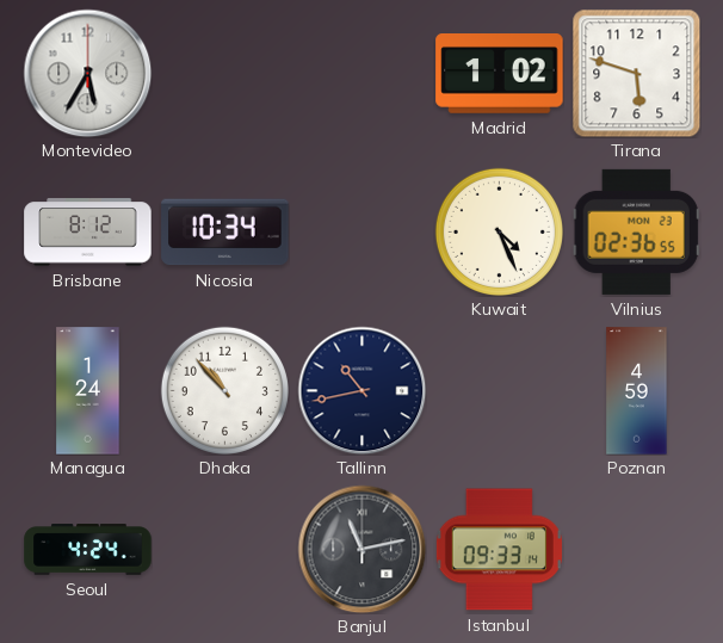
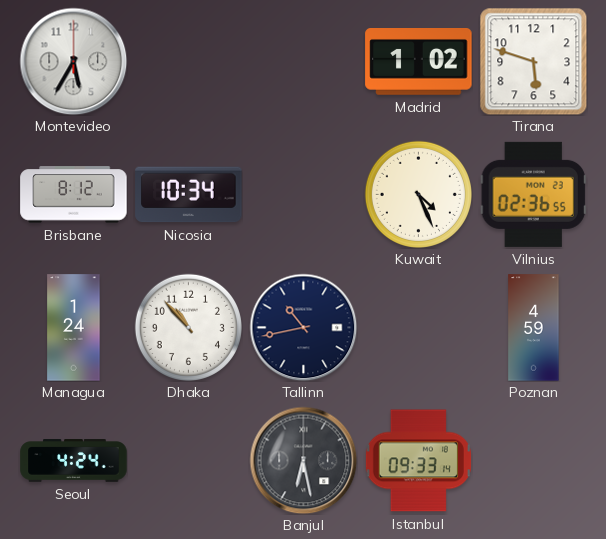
Banjul: 11:13 -> 6:28 (303, 460)
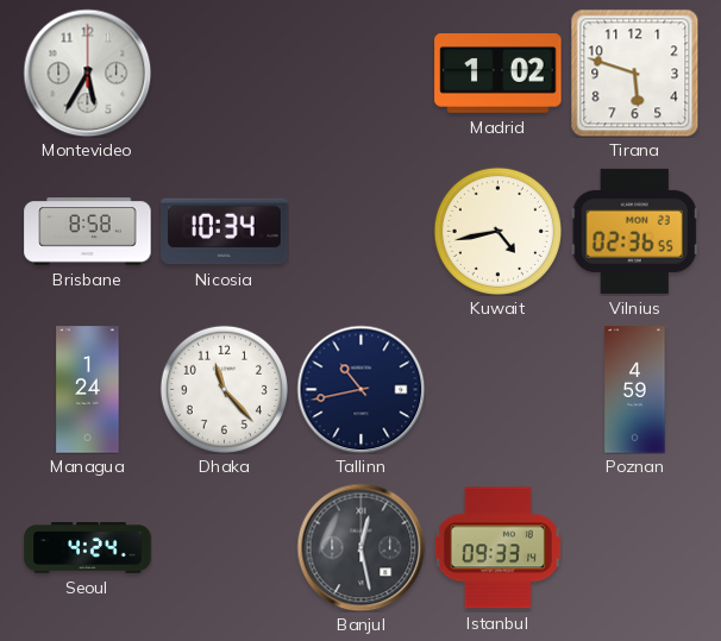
Brisbane: 8:12 -> 8:58 (88, 232)
Kuwait: 4:26 -> 4:43 (497, 231)
Dhaka: 10:53 -> 11:23 (224, 389)
Banjul: 6:28 -> 12:28 (360, 547)
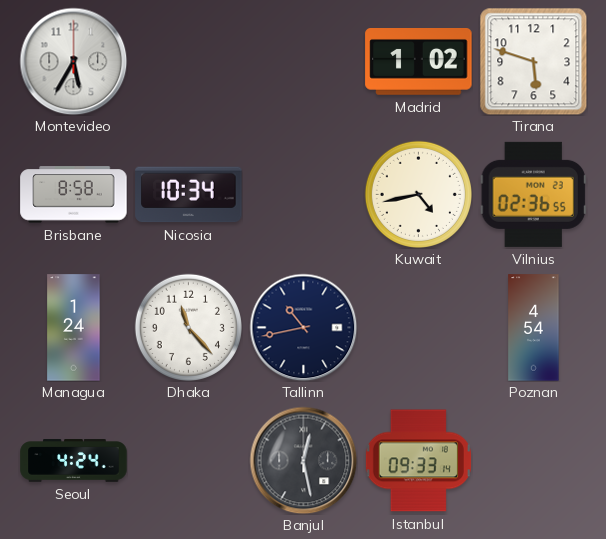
Poznan: 4:59 -> 4:54 (534, 328)
